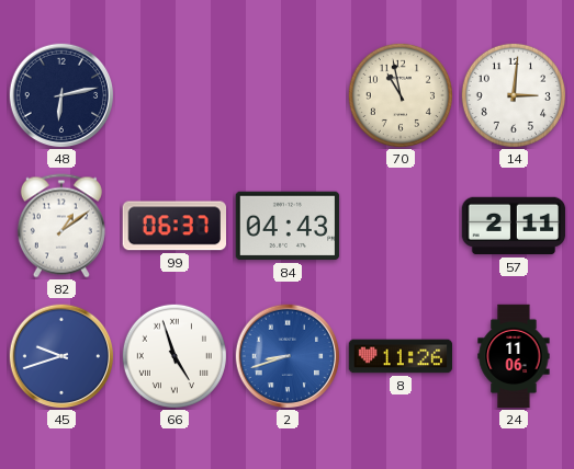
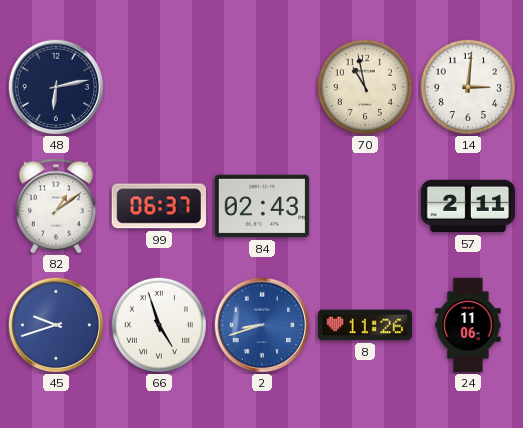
84: 04:43 -> 02:43 (262, 206)
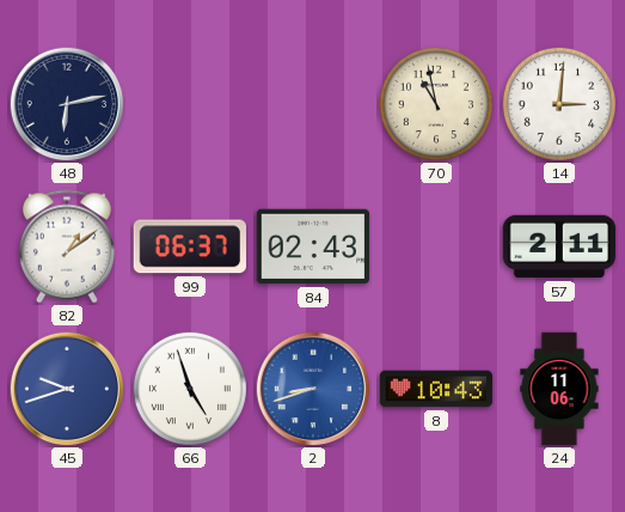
8: 11:26 -> 10:43 (436, 389)
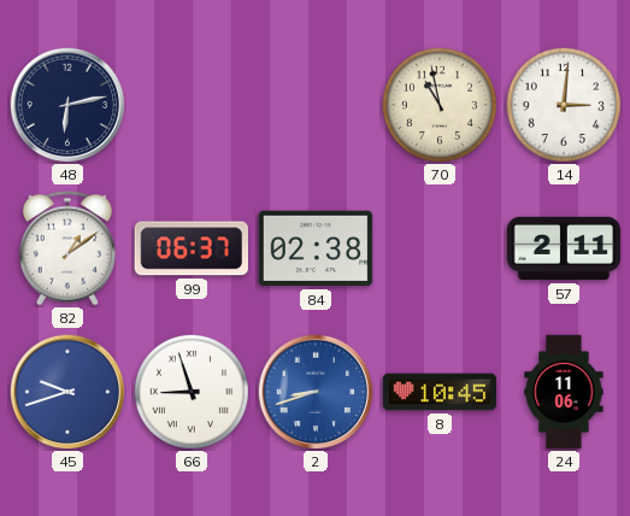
84: 02:43 -> 02:38 (316, 248)
66: 4:57 -> 8:57 (192, 392)
8: 10:43 -> 10:45 (440, 392)
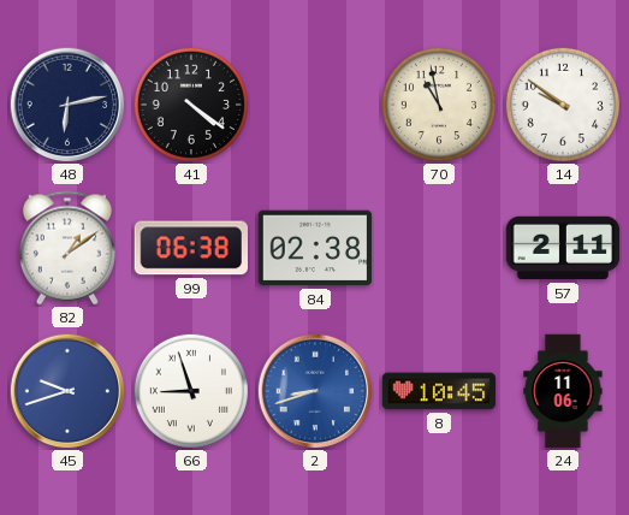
41: none -> 4:21 (191, 105)
14: 3:01 -> 9:51 (563, 105)
99: 06:37 -> 06:38 (190, 248)
